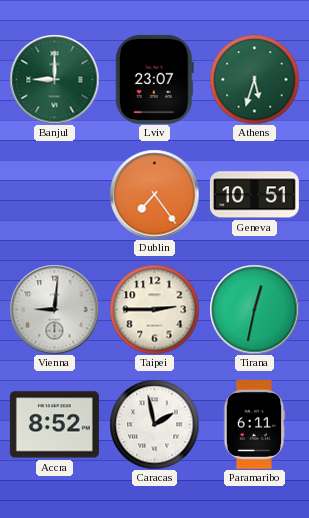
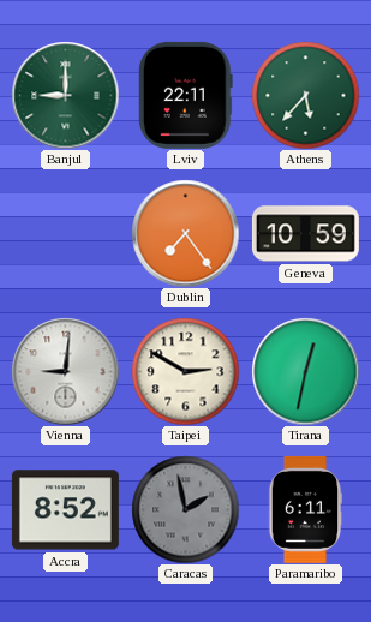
Lviv: 23:07 -> 22:11 (185, 95)
Athens: 5:33 -> 5:37 (305, 95)
Geneva: 10:51 -> 10:59 (305, 234)
Taipei: 2:45 -> 2:50 (185, 371)
Caracas dial: white -> grey (185, 509)
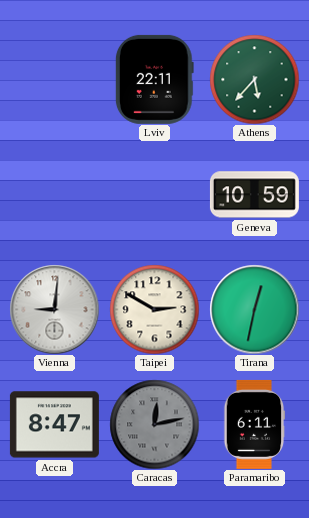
Banjul: 9:00 -> none (65, 95)
Dublin: 7:24 -> none (185, 233)
Accra: 8:52 -> 8:47 (54, 425)
Caracas: 1:58 -> 12:13 (154, 424)
